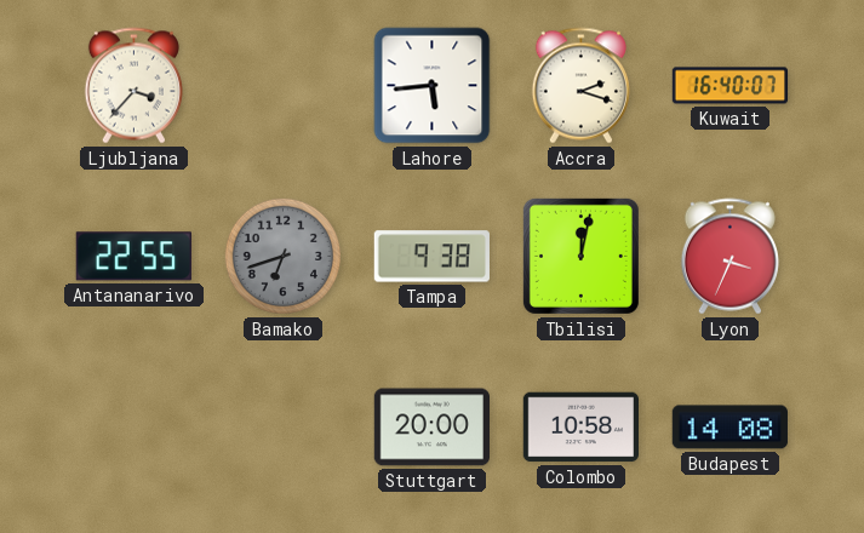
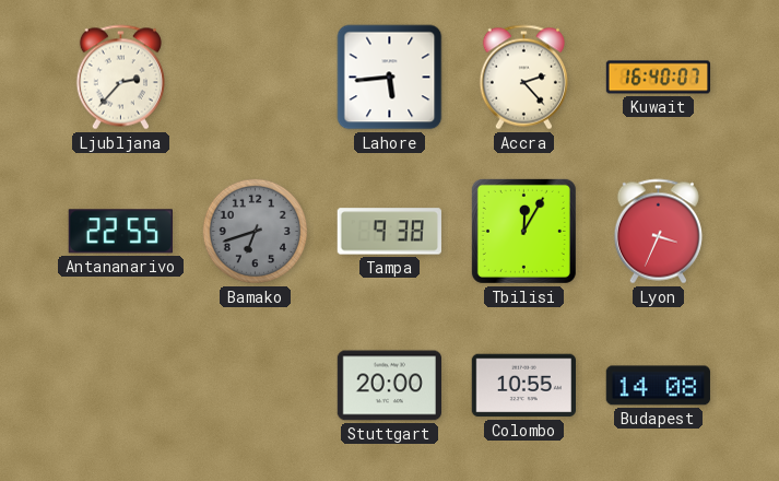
Ljubljana: 3:37 -> 2:37 (120, 78)
Accra: 2:18 -> 2:23 (523, 78)
Tbilisi: 12:02 -> 12:05 (523, 231)
Colombo: 10:58 -> 10:55 (523, 386)
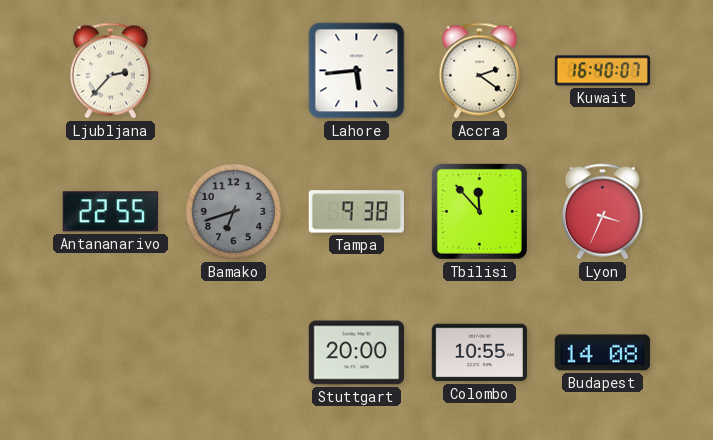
Accra: 2:23 -> 2:21 (479, 71)
Tbilisi: 12:05 -> 11:53 (479, 211)
